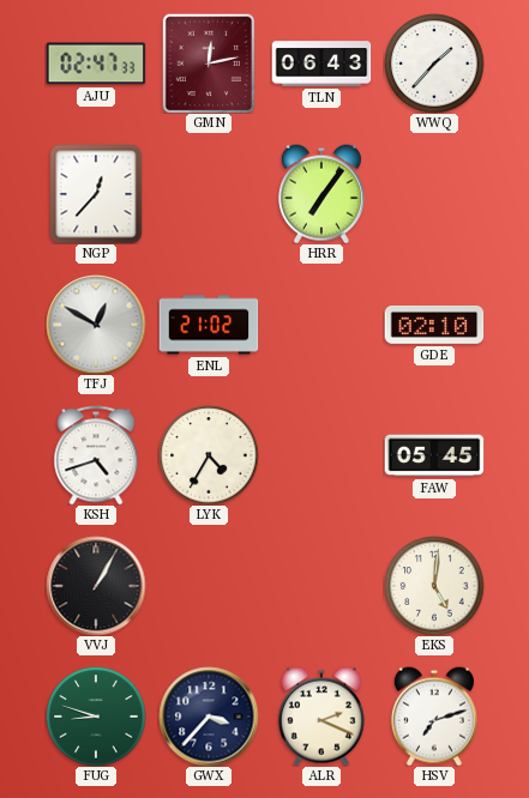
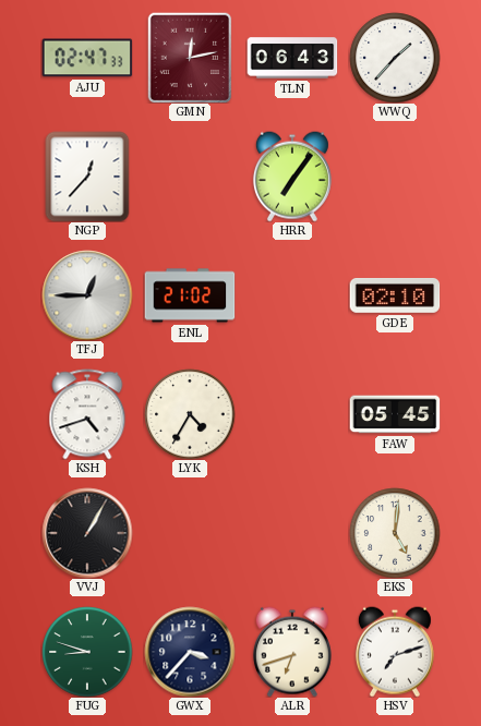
TFJ: 12:50 -> 12:45 (87, 295)
ALR: 2:19 -> 6:42 (292, 652)
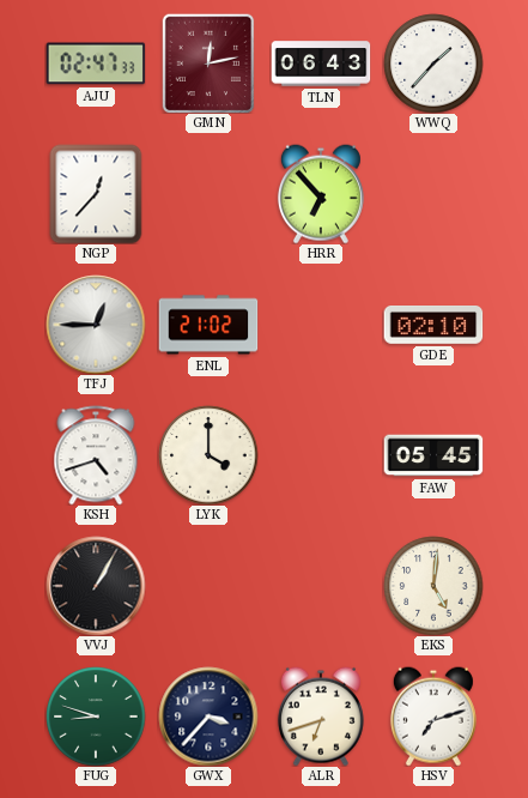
HRR: 7:06 -> 6:53 (321, 194)
LYK: 4:35 -> 4:00 (208, 455)
